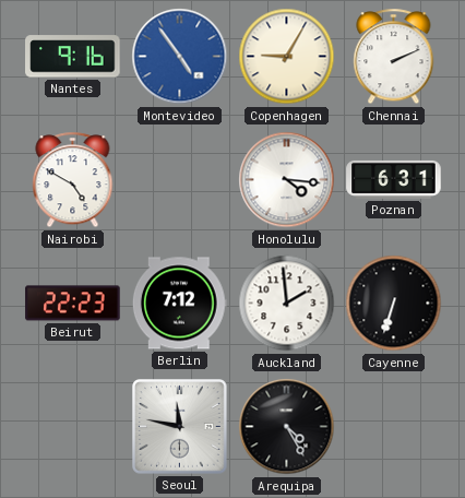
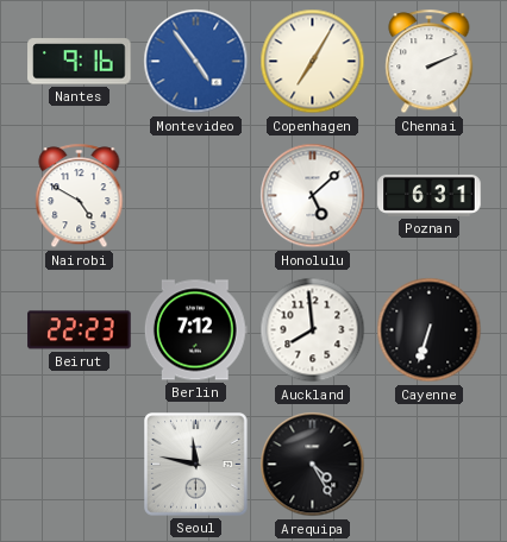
Copenhagen: 9:05 -> 7:05 (313, 62)
Honolulu: 4:16 -> 5:08 (313, 196)
Auckland: 1:59 -> 7:59 (313, 330)
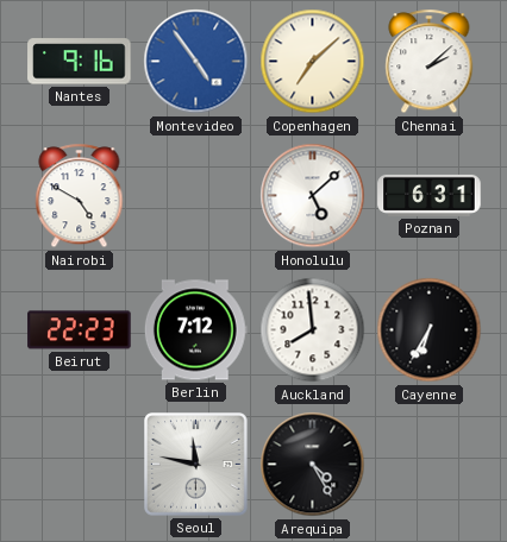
Copenhagen: 7:05 -> 7:08 (313, 62)
Chennai: 2:11 -> 2:08 (430, 62)
Cayenne: 6:33 -> 6:35 (430, 330)
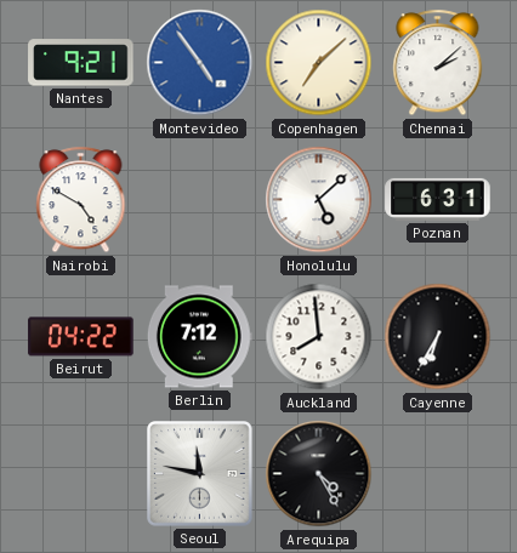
Nantes: 9:16 -> 9:21 (81, 63)
Beirut: 22:23 -> 04:22 (81, 337)
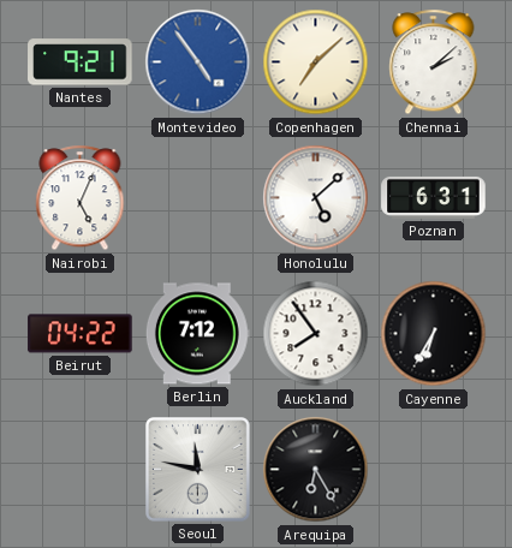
Nairobi: 4:50 -> 5:04 (81, 198)
Auckland: 7:59 -> 7:54 (316, 334)
Arequipa: 4:25 -> 6:25 (316, 470)
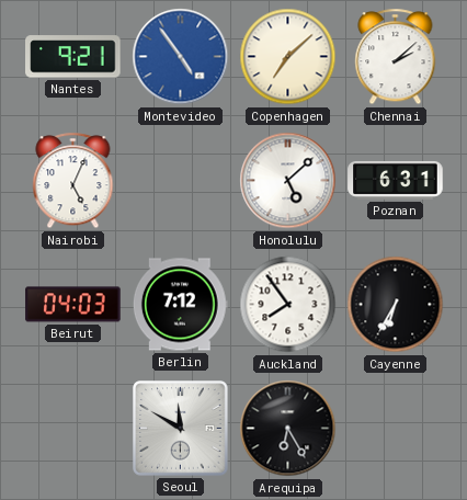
Beirut: 04:22 -> 04:03 (73, 305)
Seoul: 11:47 -> 11:50 (181, 429)
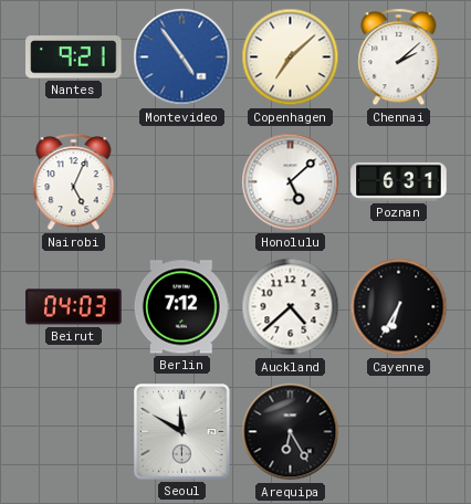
Auckland: 7:54 -> 4:38 (291, 307)
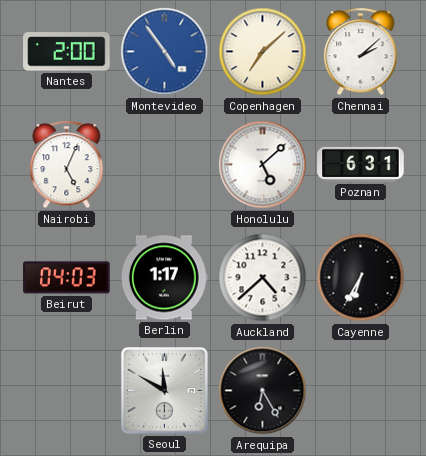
Nantes: 9:21 -> 2:00 (67, 52)
Berlin: 7:12 -> 1:17 (164, 278)
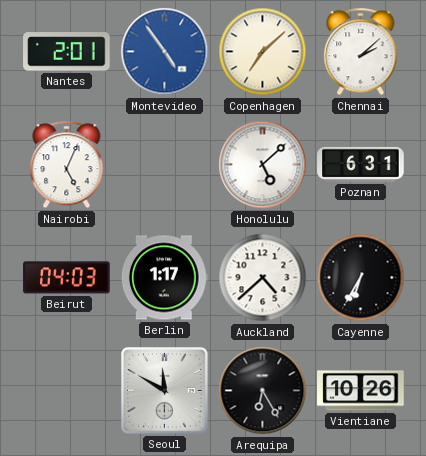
Nantes: 2:00 -> 2:01 (67, 52)
Vientiane: none -> 10:26 (361, 391)
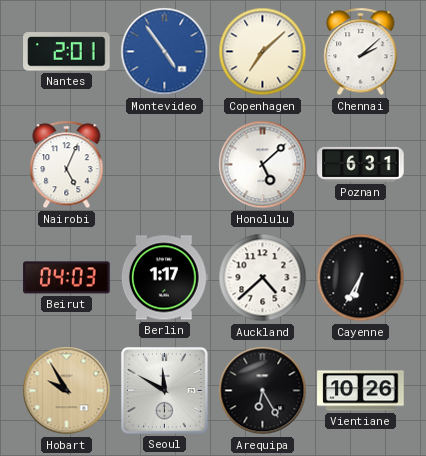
Hobart: none -> 9:55 (67, 391)
